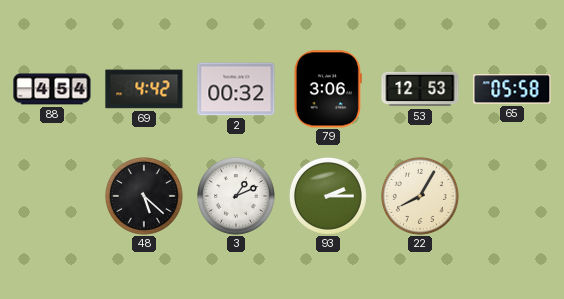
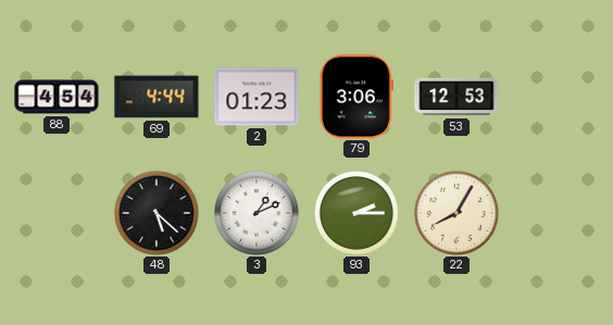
69: 4:42 -> 4:44 (157, 97)
2: 00:32 -> 01:23 (257, 97)
65: 05:58 -> none (512, 89)
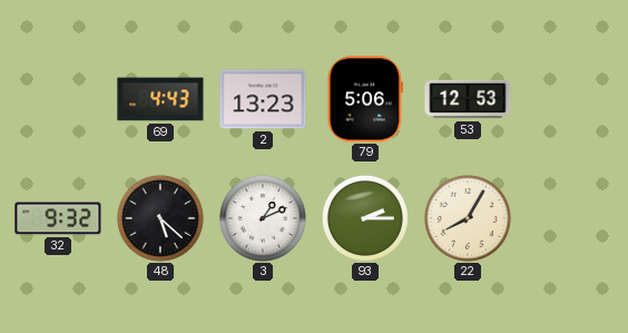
88: 4:54 -> none (57, 97)
69: 4:44 -> 4:43 (160, 99)
2: 01:23 -> 13:23 (263, 99)
79: 3:06 -> 5:06 (365, 99)
32: none -> 9:32 (58, 218)
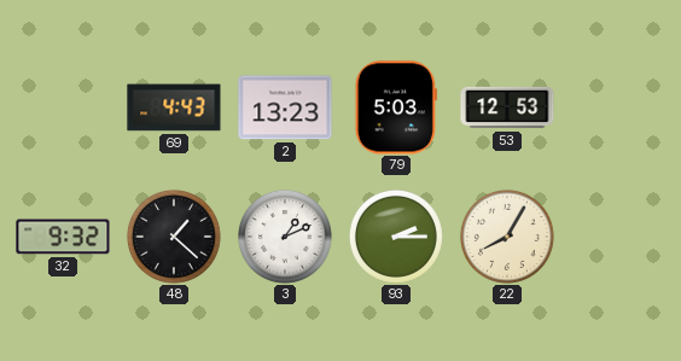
79: 5:06 -> 5:03 (396, 107)
48: 5:22 -> 1:22 (174, 237)
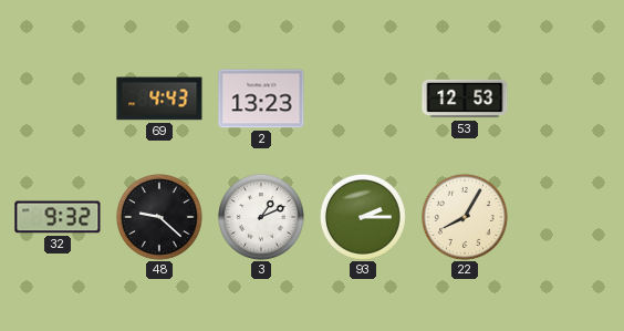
79: 5:03 -> none (396, 107)
48: 1:22 -> 9:22 (159, 217)
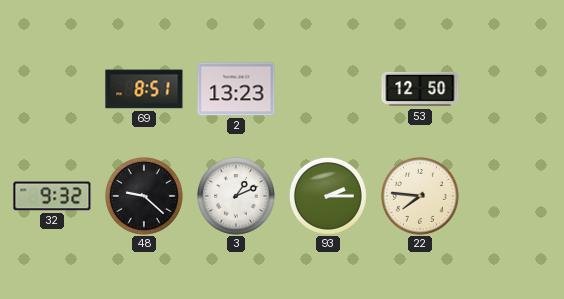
69: 4:43 -> 8:51 (144, 89)
53: 12:53 -> 12:50 (420, 89)
22: 8:05 -> 7:46 (420, 196)
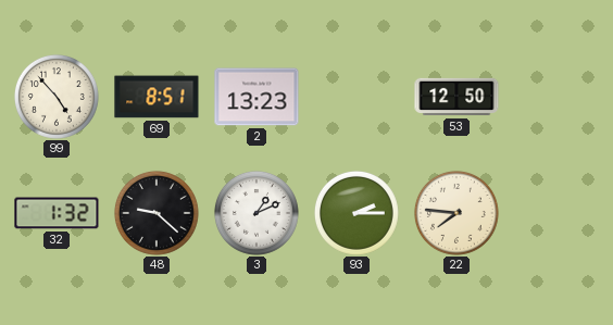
99: none -> 4:53 (57, 97)
32: 9:32 -> 1:32 (57, 213)
